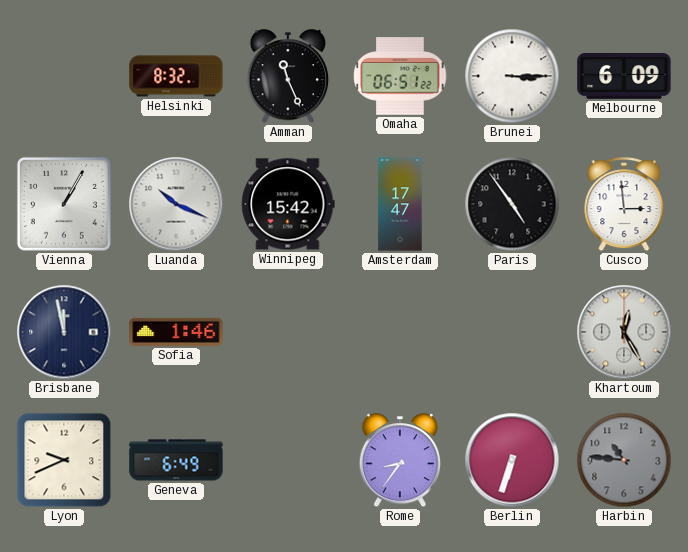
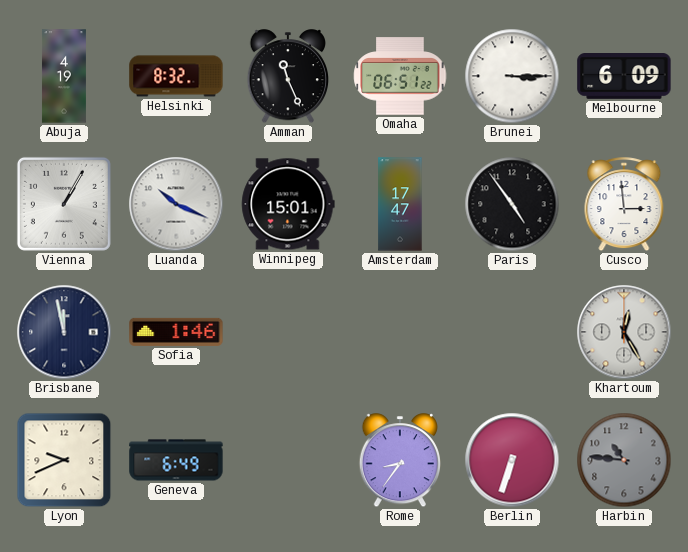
Abuja: none -> 4:19 (64, 76)
Winnipeg: 15:42 -> 15:01 (288, 204)
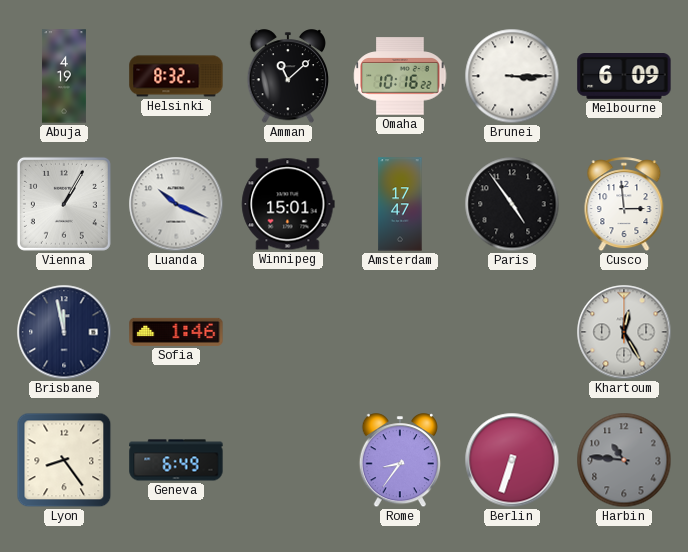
Amman: 11:26 -> 11:08 (287, 77)
Omaha: 06:51 -> 10:16 (400, 76)
Lyon: 9:41 -> 8:24 (64, 460)
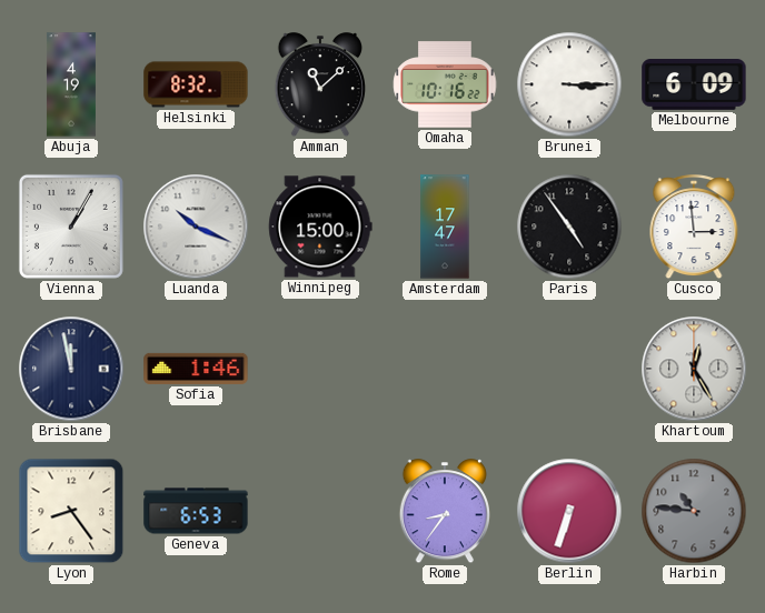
Winnipeg: 15:01 -> 15:00 (320, 227)
Geneva: 6:49 -> 6:53 (196, 511)
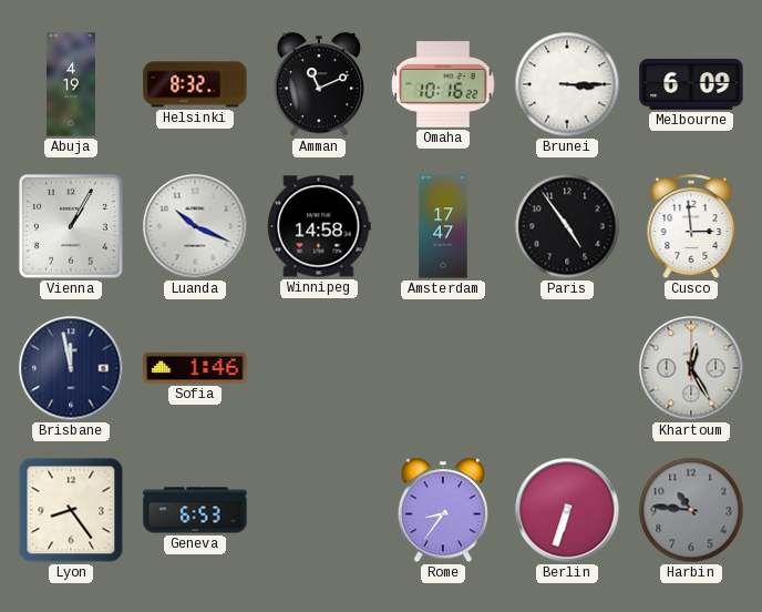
Amman: 11:08 -> 11:11 (318, 85)
Winnipeg: 15:00 -> 14:58 (319, 226)
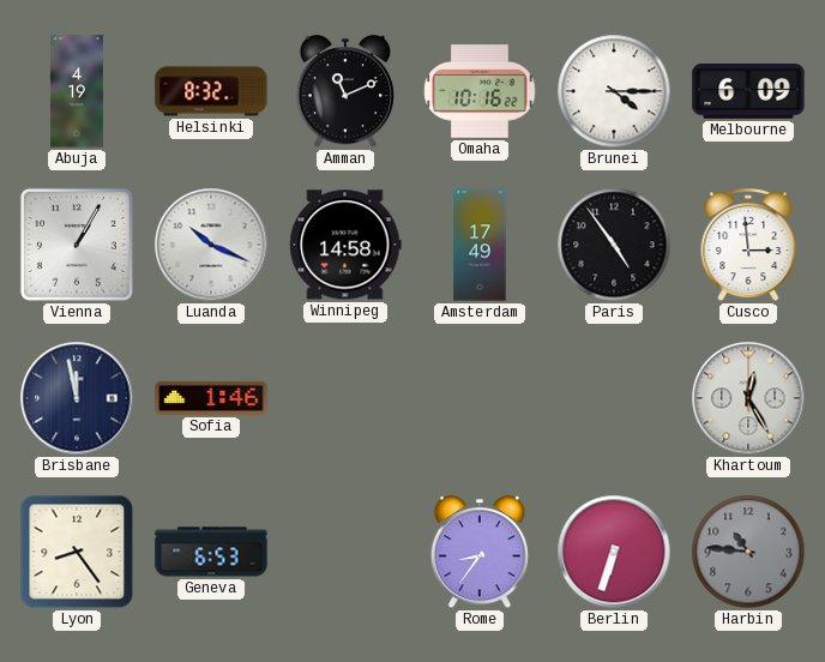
Brunei: 3:15 -> 4:15 (614, 91)
Amsterdam: 17:47 -> 17:49 (480, 245)
